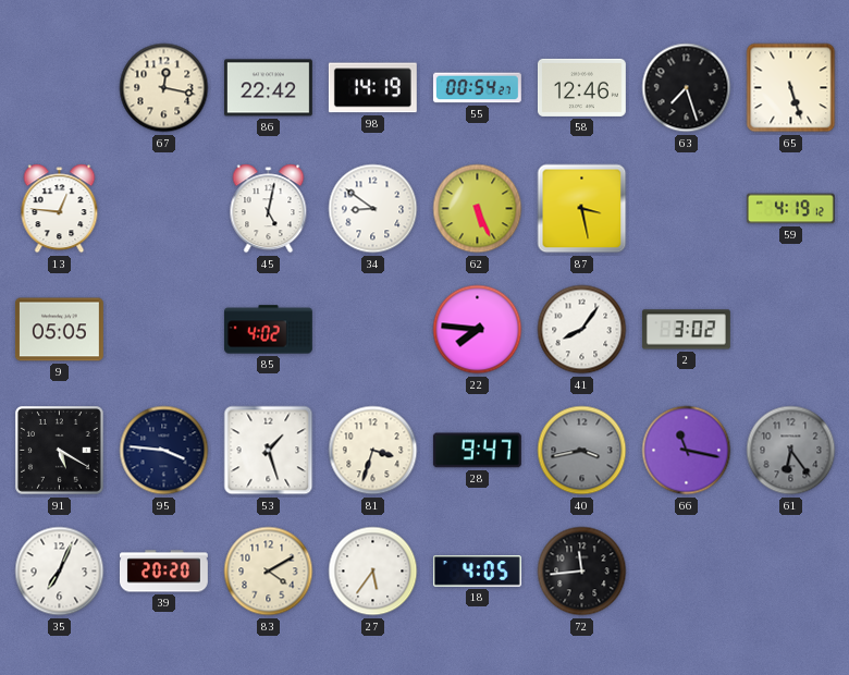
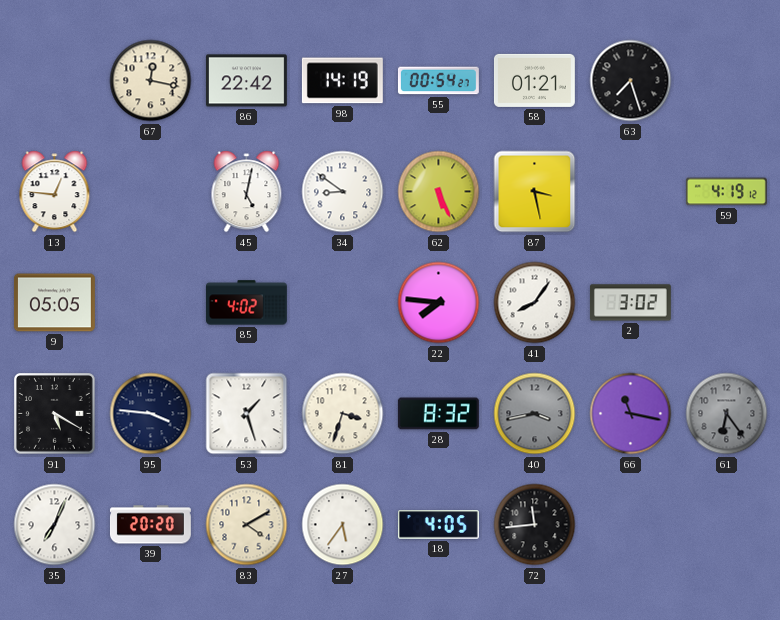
58: 12:46 -> 01:21 (534, 80)
65: 5:27 -> none (791, 88)
28: 9:47 -> 8:32 (438, 414)
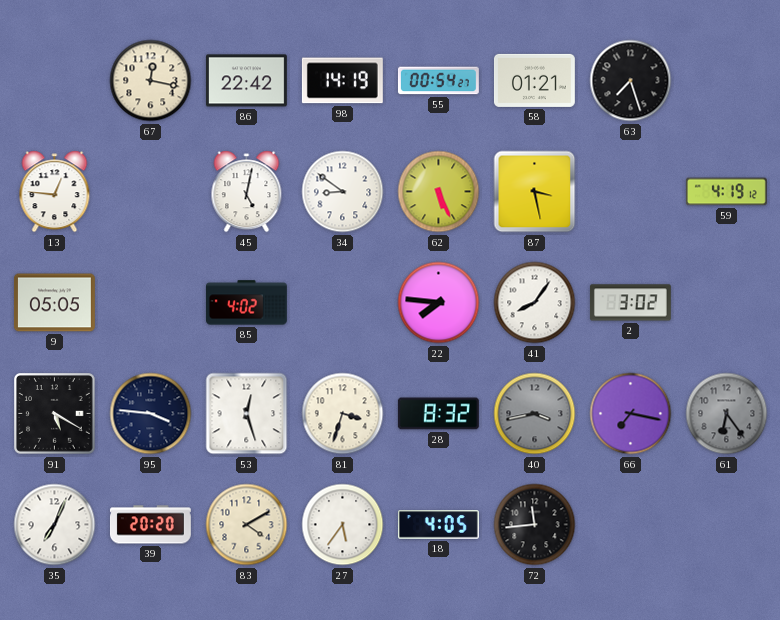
53: 1:27 -> 12:27 (247, 414)
66: 11:17 -> 7:17 (631, 414)
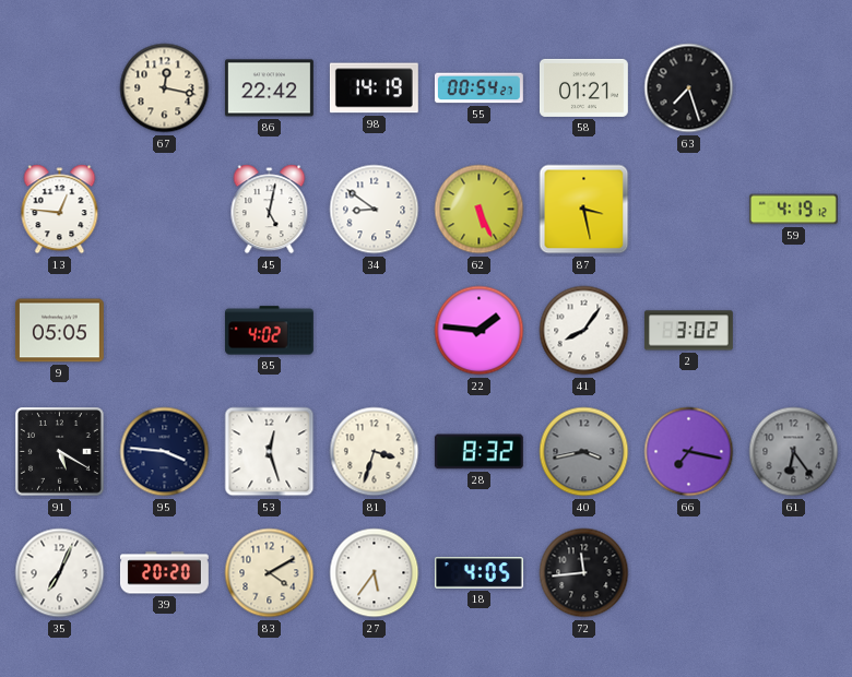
22: 7:46 -> 1:46 (480, 331)
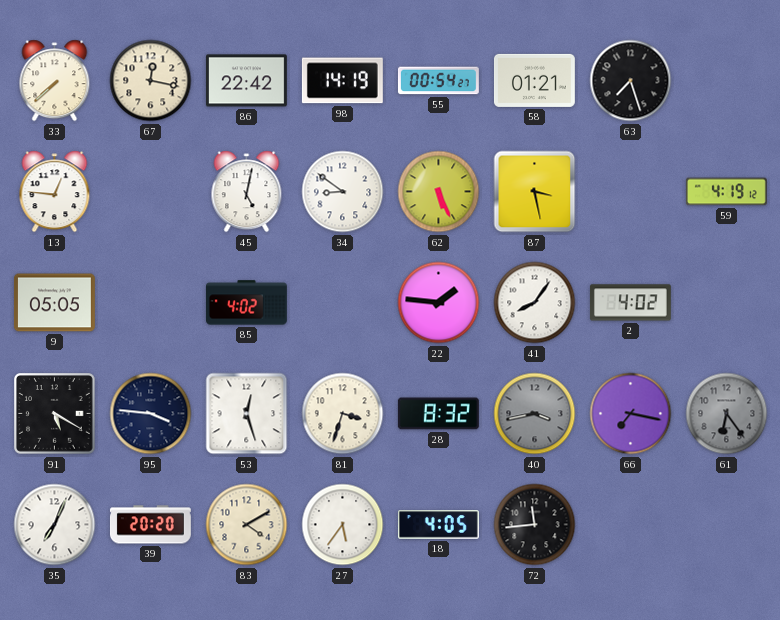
33: none -> 7:38 (55, 81)
2: 3:02 -> 4:02 (630, 303)
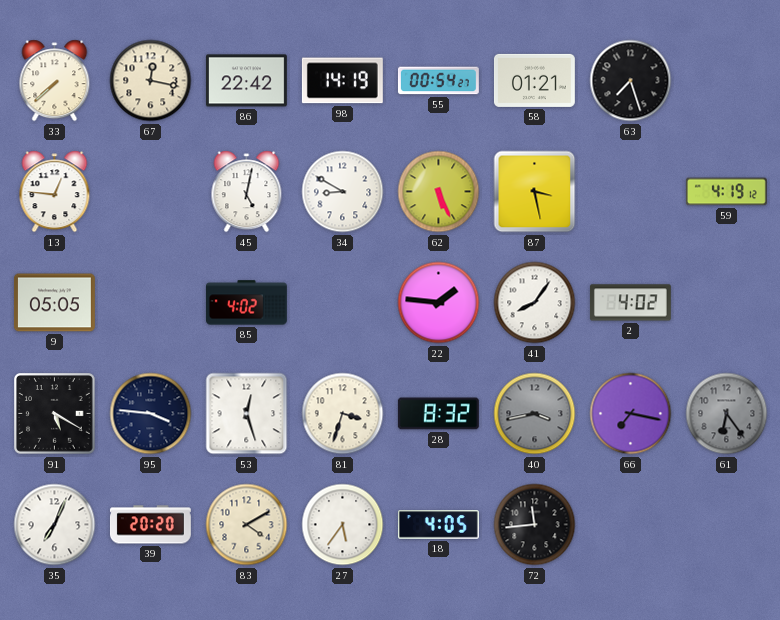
34: 8:51 -> 8:50 (343, 192)
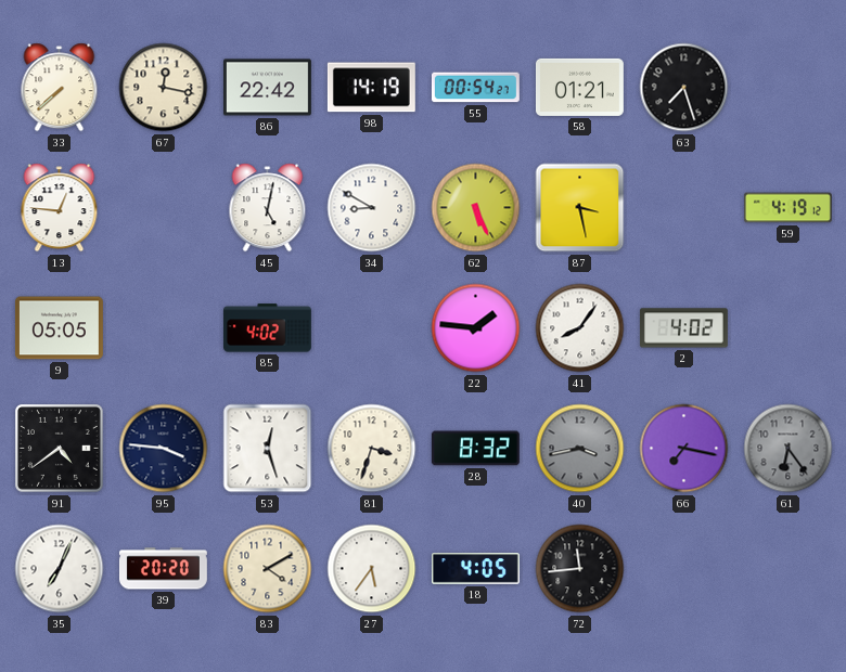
91: 5:20 -> 4:39 (60, 449)
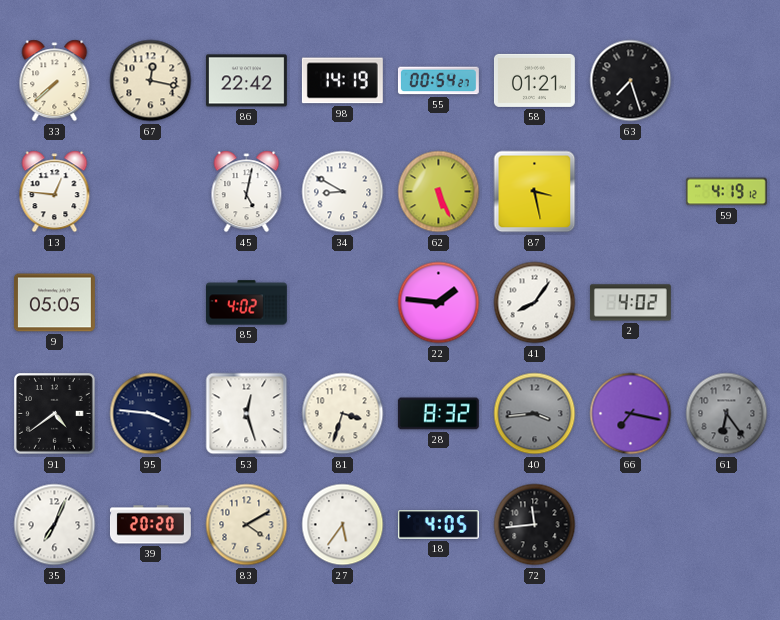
40: 3:43 -> 3:44 (535, 414)
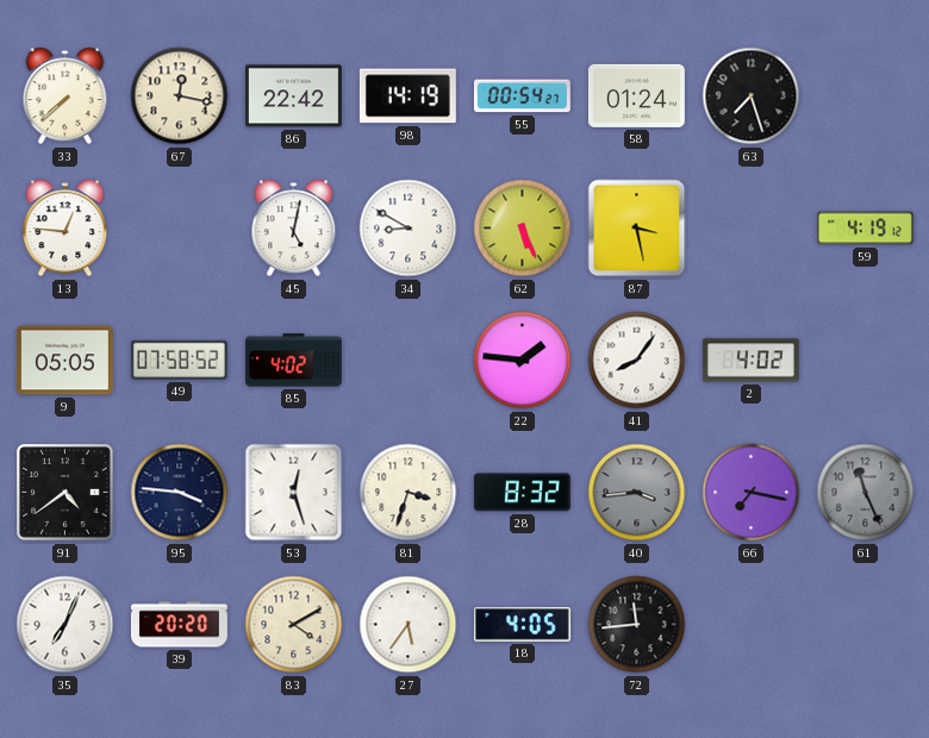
58: 01:21 -> 01:24 (636, 95)
49: none -> 07:58 (179, 359)
61: 6:24 -> 11:26 (866, 493)
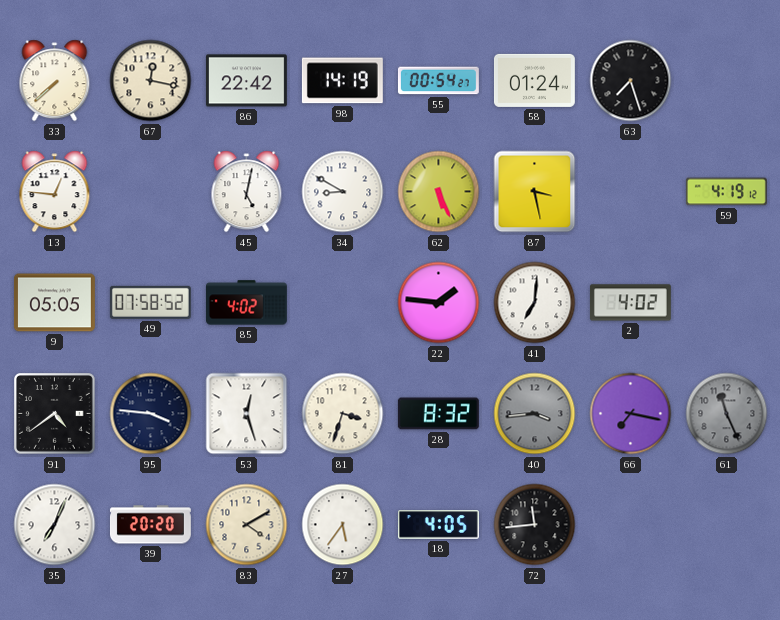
41: 8:06 -> 7:01 (535, 303)
